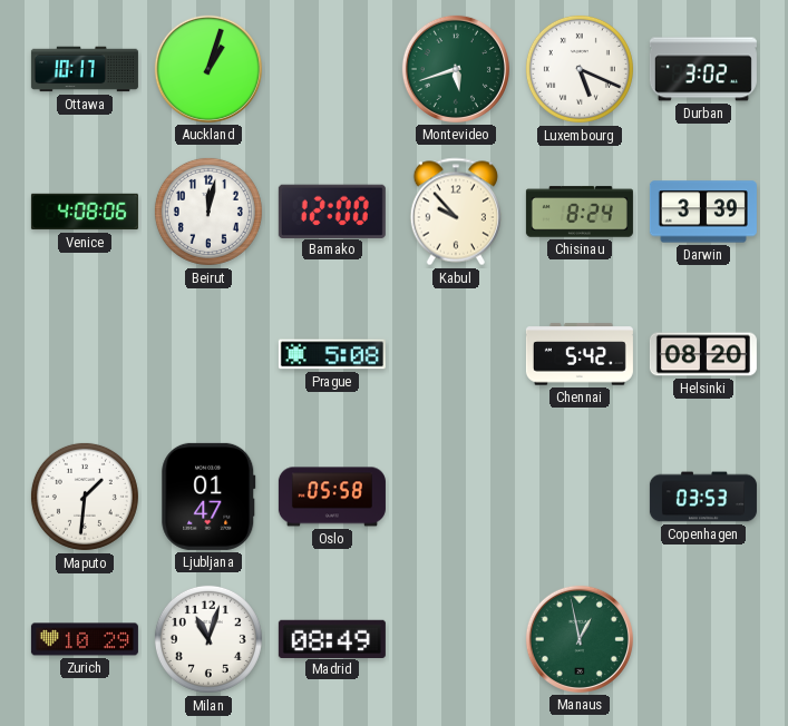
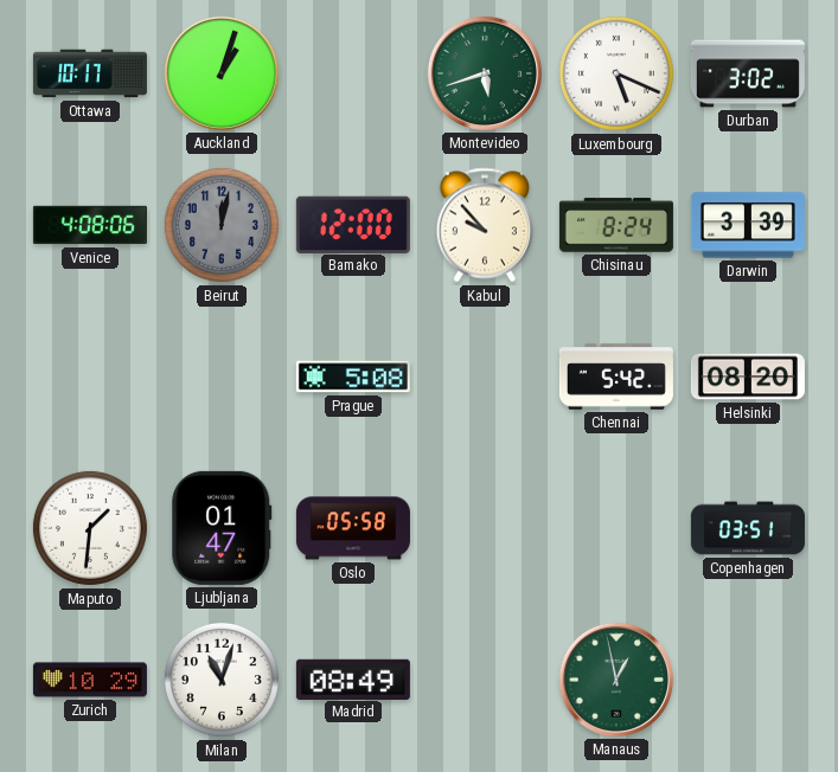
Beirut dial: white -> grey (222, 225)
Copenhagen: 03:53 -> 03:51 (748, 528)
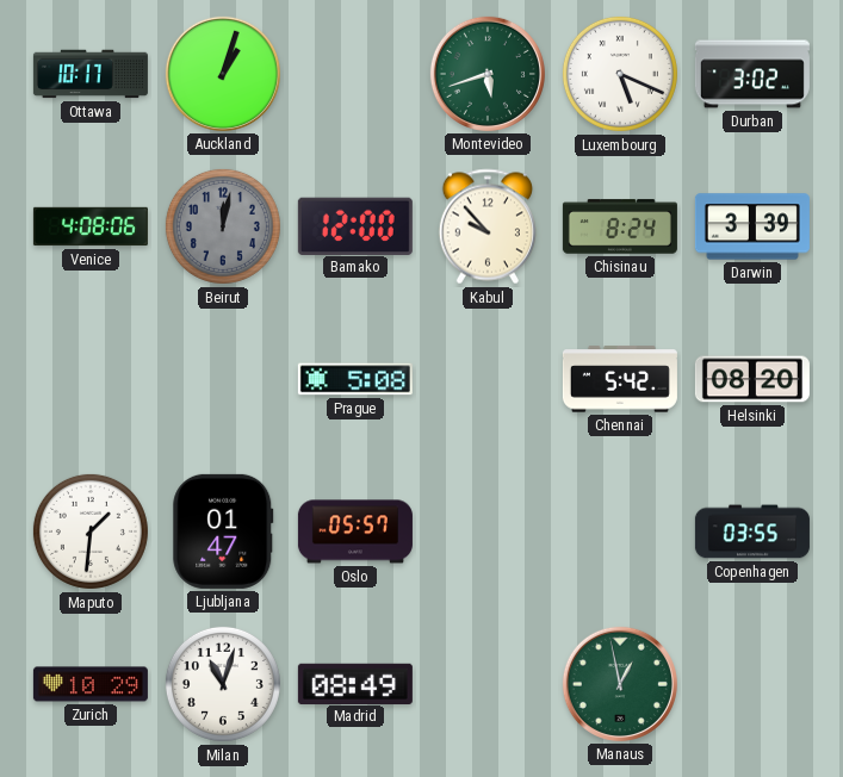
Oslo: 05:58 -> 05:57 (355, 532)
Copenhagen: 03:51 -> 03:55 (752, 532)
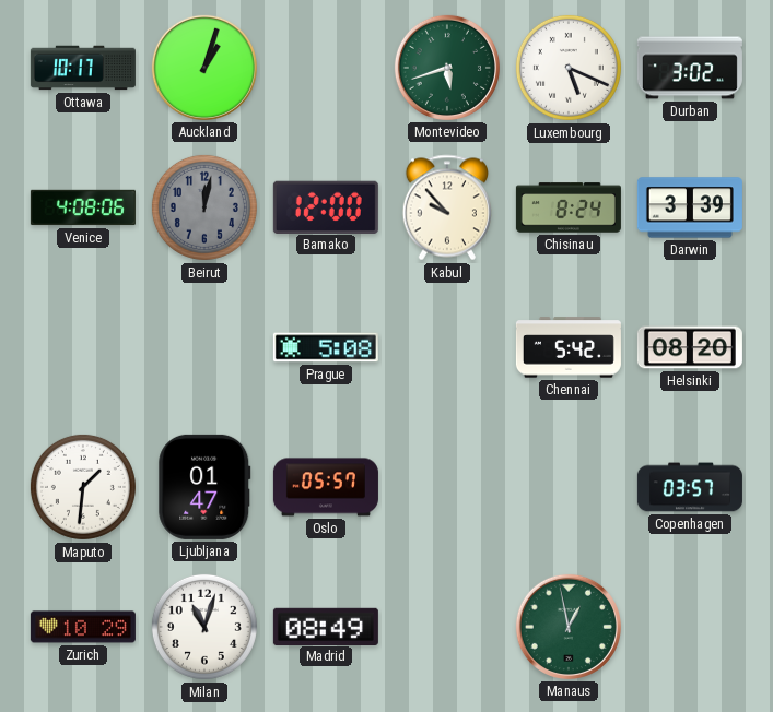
Copenhagen: 03:55 -> 03:57 (690, 487)
